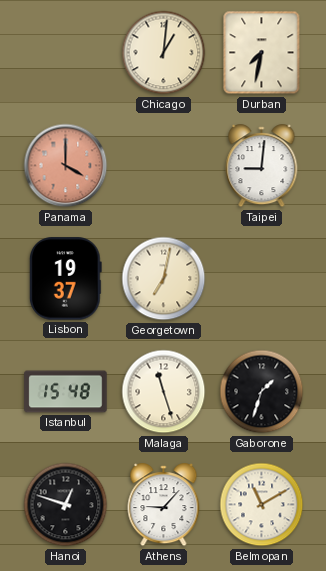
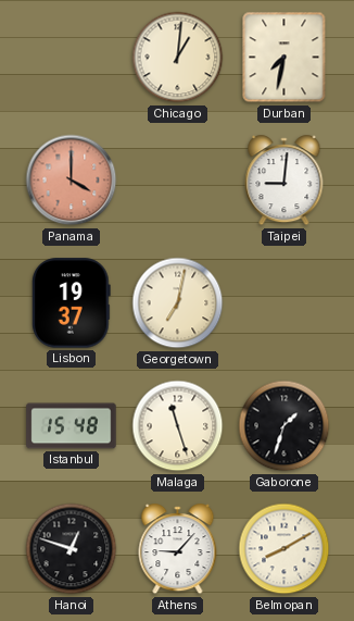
Belmopan: 11:10 -> 8:10 (285, 549)
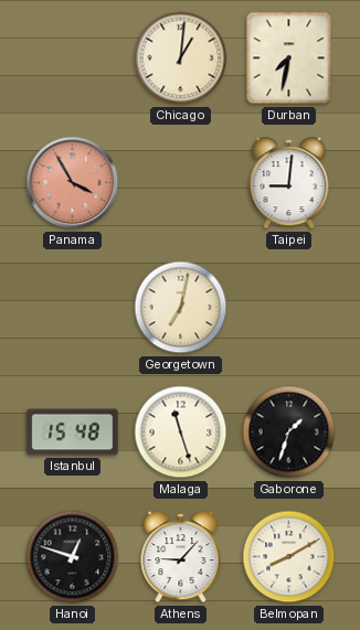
Panama: 4:00 -> 3:55 (73, 183)
Lisbon: 19:37 -> none (71, 303)
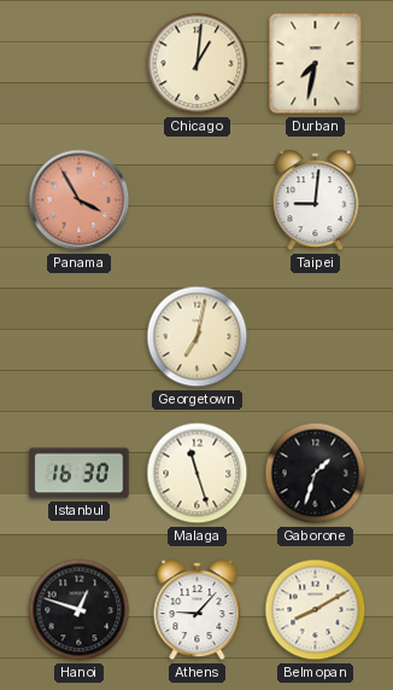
Istanbul: 15:48 -> 16:30 (80, 474)
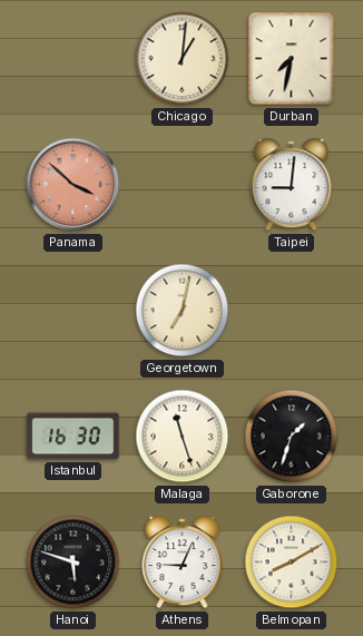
Panama: 3:55 -> 3:52 (73, 185)
Hanoi: 12:48 -> 5:48 (73, 562)
Athens: 9:07 -> 9:04 (183, 562)
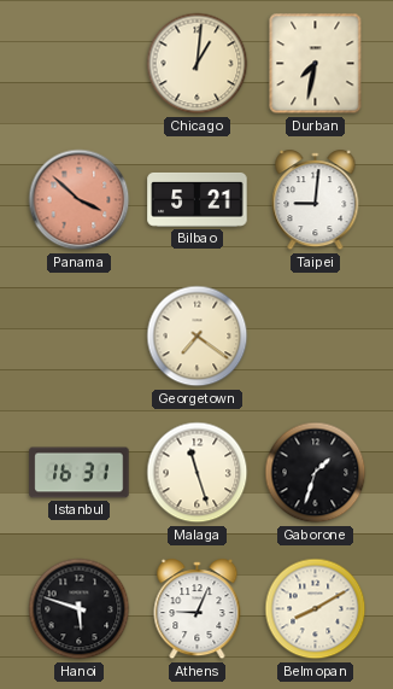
Bilbao: none -> 5:21 (198, 199)
Georgetown: 7:02 -> 7:21 (198, 337)
Istanbul: 16:30 -> 16:31 (80, 473)
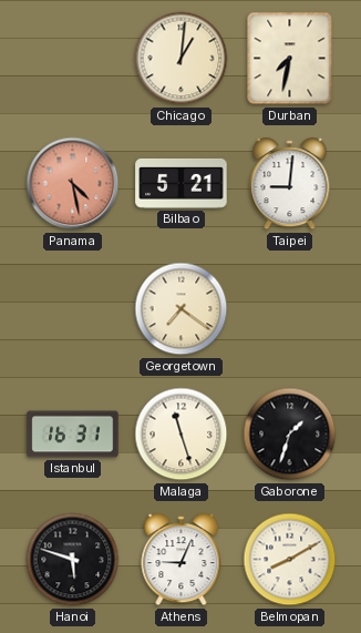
Panama: 3:52 -> 4:28 (73, 184)
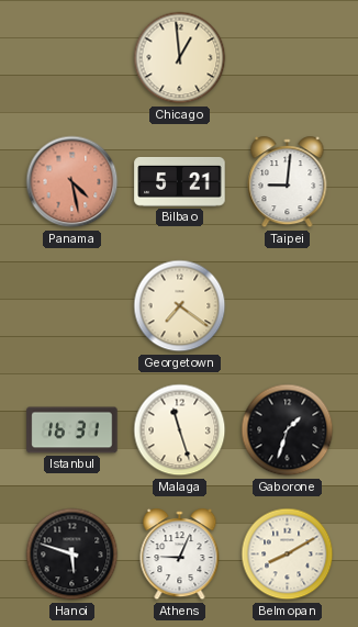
Chicago: 1:01 -> 12:59 (180, 58)
Durban: 7:32 -> none (290, 59)
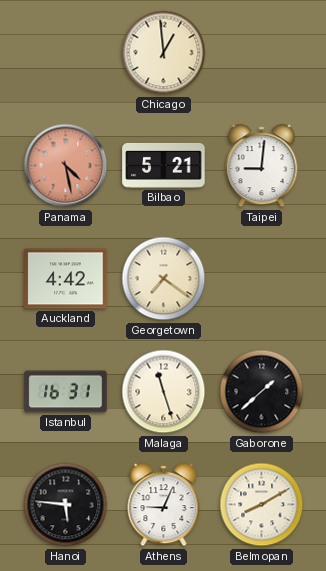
Auckland: none -> 4:42 (66, 279)
Gaborone: 1:33 -> 1:38 (262, 392)
Hanoi: 5:48 -> 5:46 (66, 505)
